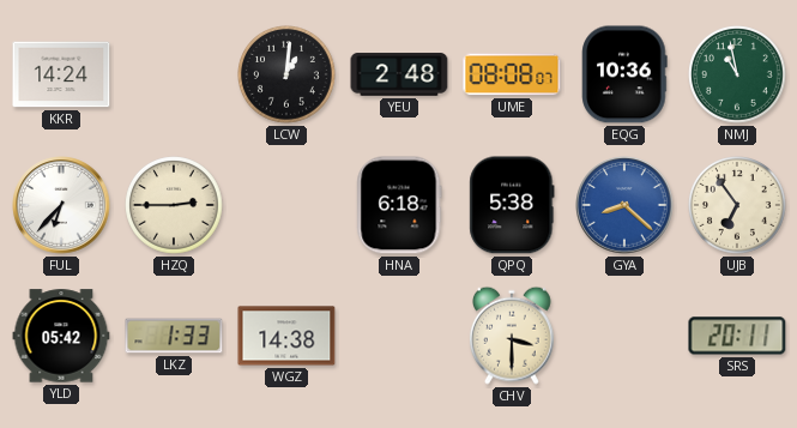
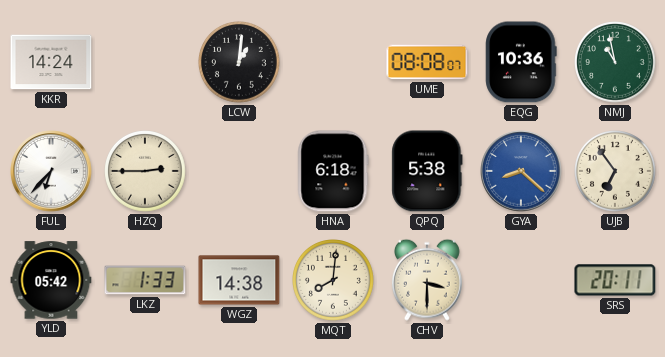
YEU: 2:48 -> none (399, 74)
MQT: none -> 8:01 (334, 281)
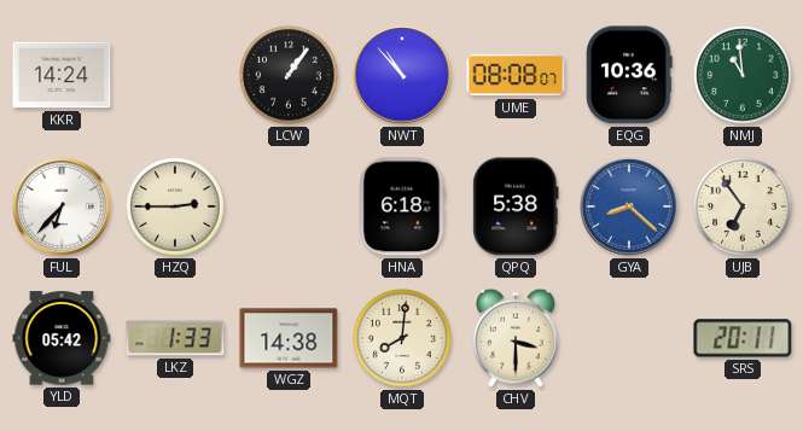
LCW: 1:01 -> 1:06 (290, 76)
NWT: none -> 10:53 (402, 75)
NMJ: 10:58 -> 10:59 (744, 76)
